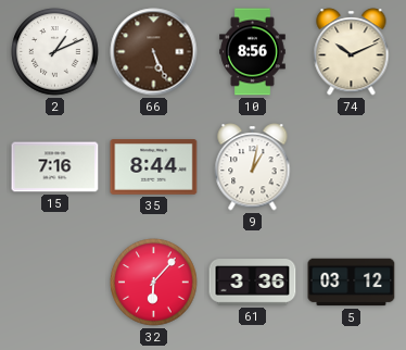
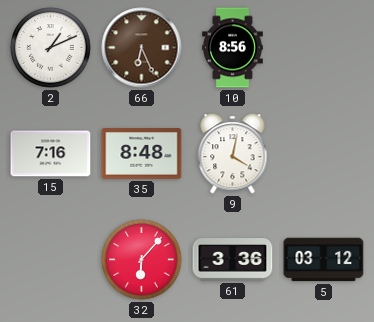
66: 5:26 -> 6:26 (142, 48)
74: 10:11 -> none (352, 52)
35: 8:44 -> 8:48 (142, 154)
9: 1:02 -> 4:02 (233, 154)
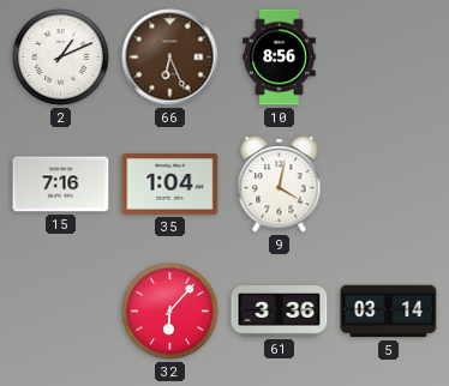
35: 8:48 -> 1:04 (170, 185)
5: 03:12 -> 03:14 (389, 312)
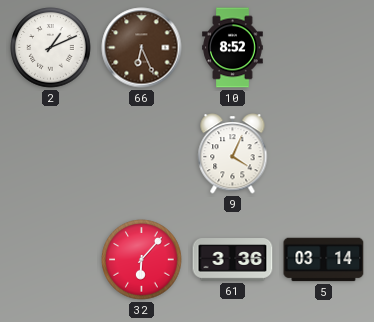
10: 8:56 -> 8:52 (233, 48)
15: 7:16 -> none (61, 185)
35: 1:04 -> none (170, 185)
9: 4:02 -> 4:04 (233, 154)
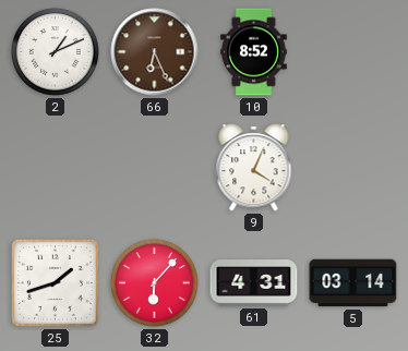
25: none -> 1:42 (55, 282)
61: 3:36 -> 4:31 (254, 283)
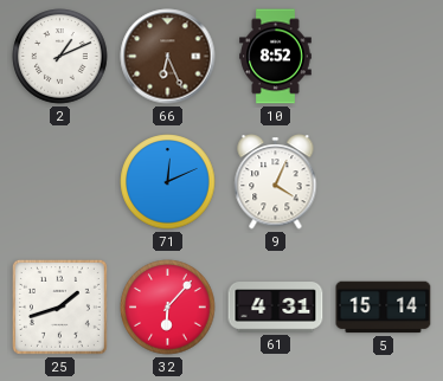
71: none -> 12:11 (168, 182)
5: 03:14 -> 15:14 (384, 308)
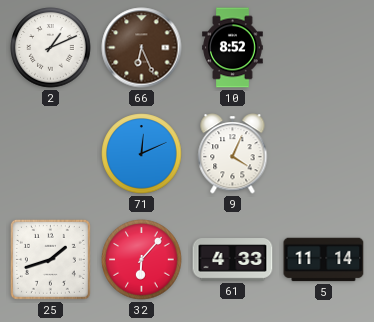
61: 4:31 -> 4:33 (233, 260)
5: 15:14 -> 11:14 (324, 260)
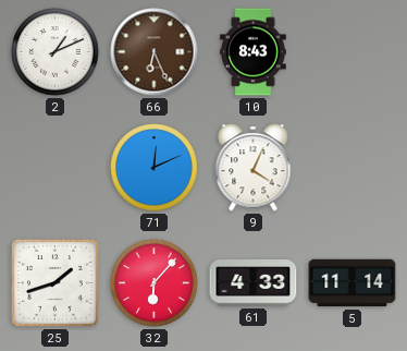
10: 8:52 -> 8:43 (254, 52)
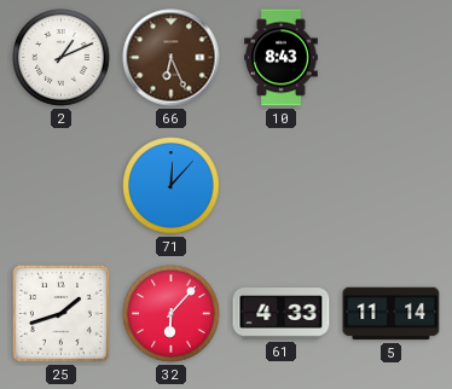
71: 12:11 -> 12:07 (172, 186)
9: 4:04 -> none (254, 168)
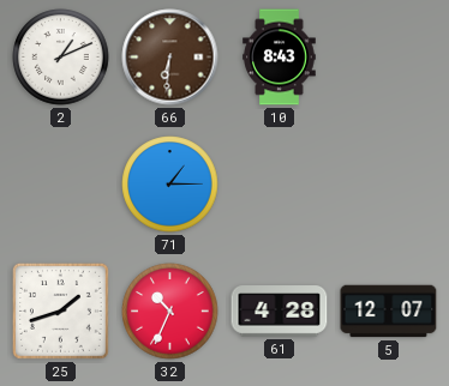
66: 6:26 -> 6:31 (170, 58)
71: 12:07 -> 1:15 (170, 185)
32: 6:07 -> 10:34 (170, 312)
61: 4:33 -> 4:28 (280, 312)
5: 11:14 -> 12:07 (389, 312)
